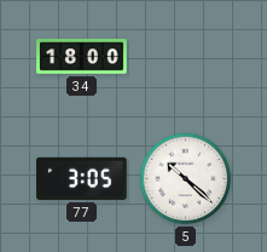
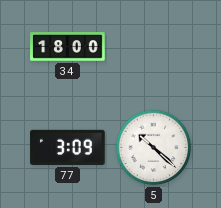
77: 3:05 -> 3:09 (68, 147)
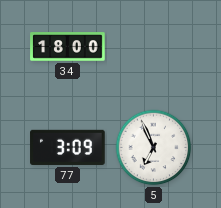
5: 10:22 -> 6:56 (154, 148)
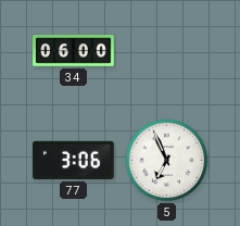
34: 18:00 -> 06:00 (74, 51)
77: 3:09 -> 3:06 (74, 160)
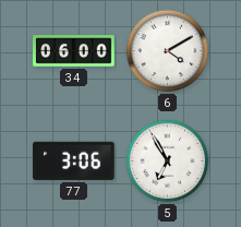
6: none -> 4:10 (168, 51)
5: 6:56 -> 6:55 (168, 162)
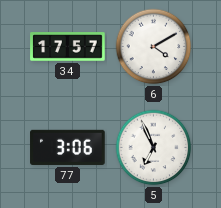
34: 06:00 -> 17:57 (68, 47)
5: 6:55 -> 6:56 (154, 148)
